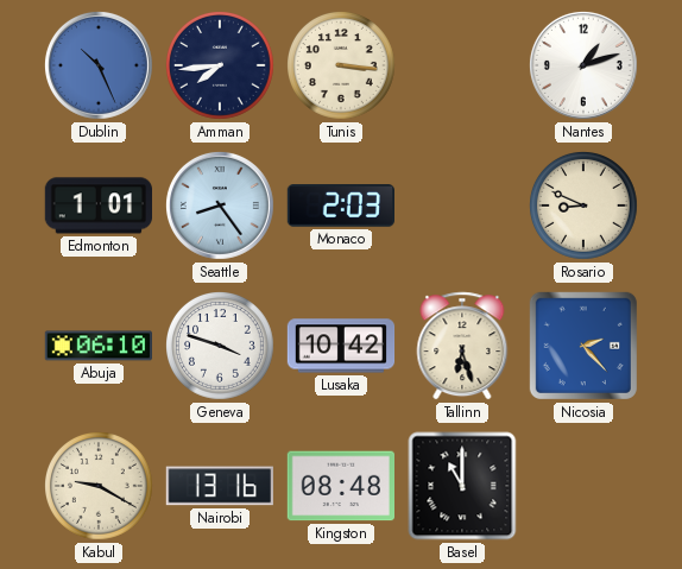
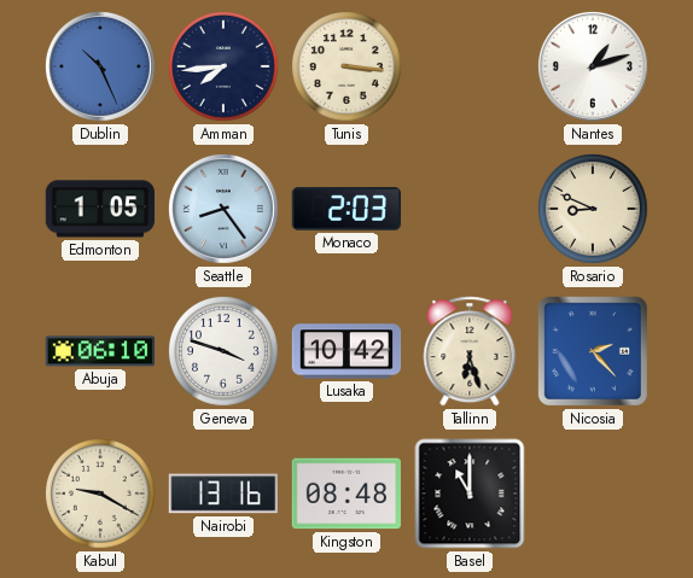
Edmonton: 1:01 -> 1:05 (99, 209)
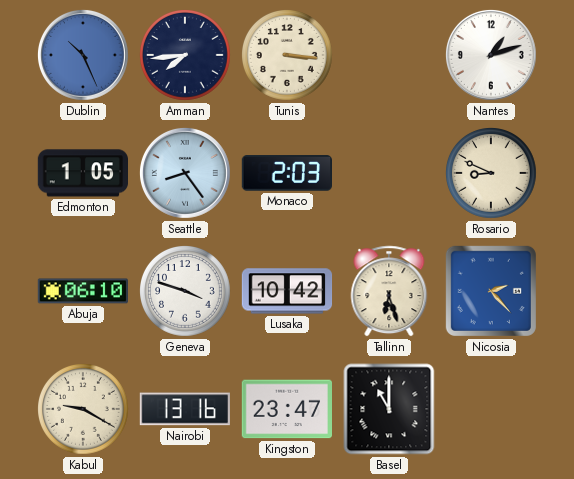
Kingston: 08:48 -> 23:47 (286, 409)
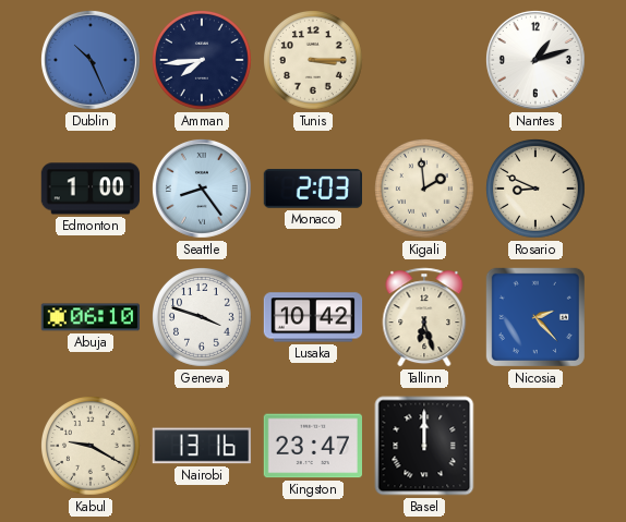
Tunis: 3:16 -> 3:15 (314, 61)
Edmonton: 1:05 -> 1:00 (89, 189)
Kigali: none -> 1:59 (425, 190)
Basel: 11:00 -> 12:00 (424, 446)
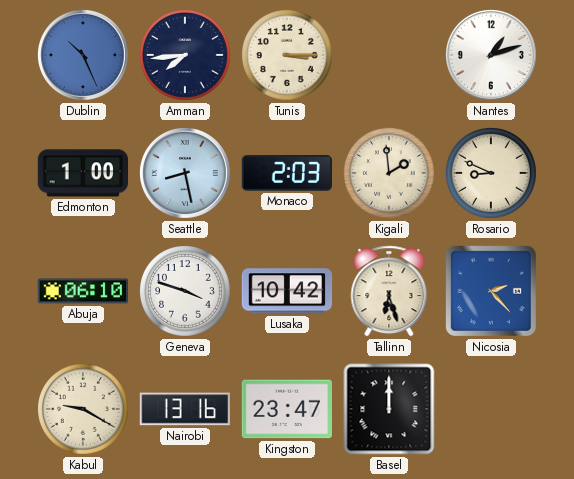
Seattle: 8:24 -> 8:28 (185, 173)
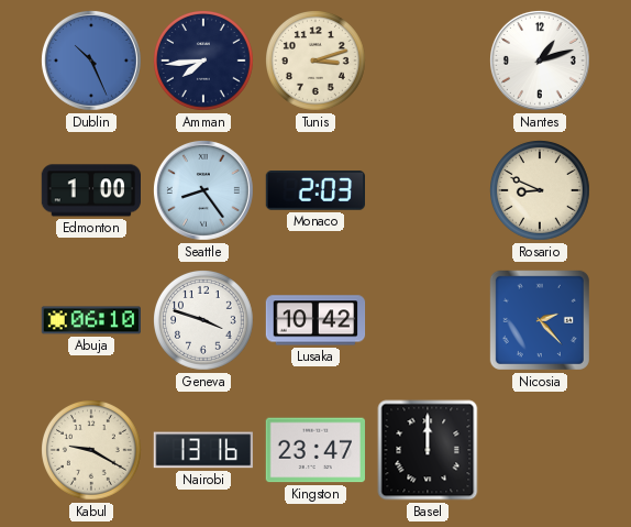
Tunis: 3:15 -> 3:12 (317, 62)
Seattle: 8:28 -> 8:24 (203, 190)
Kigali: 1:59 -> none (390, 174)
Tallinn: 6:27 -> none (389, 291)
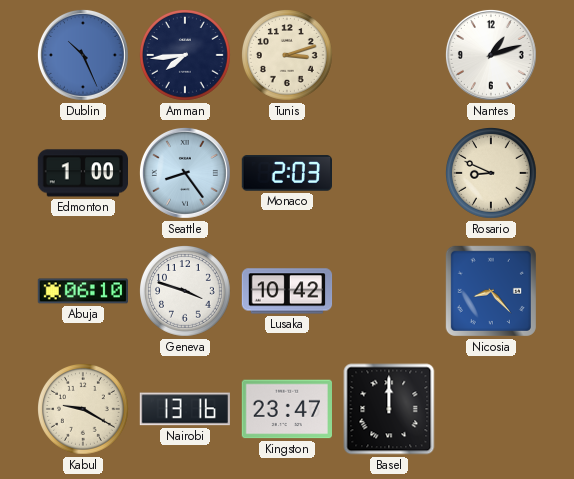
Nicosia: 2:23 -> 8:23 (491, 291)
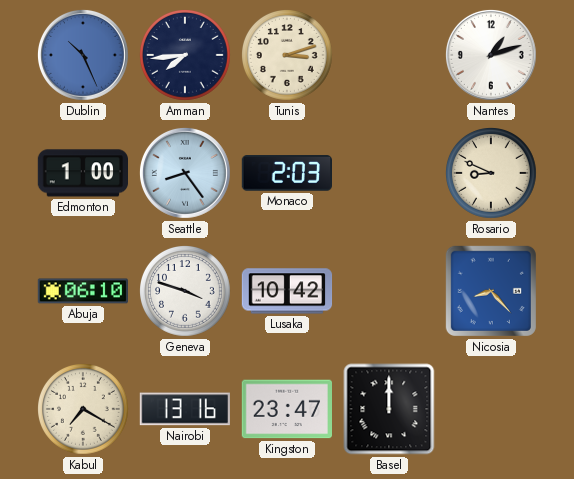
Kabul: 9:20 -> 7:20 (84, 410)
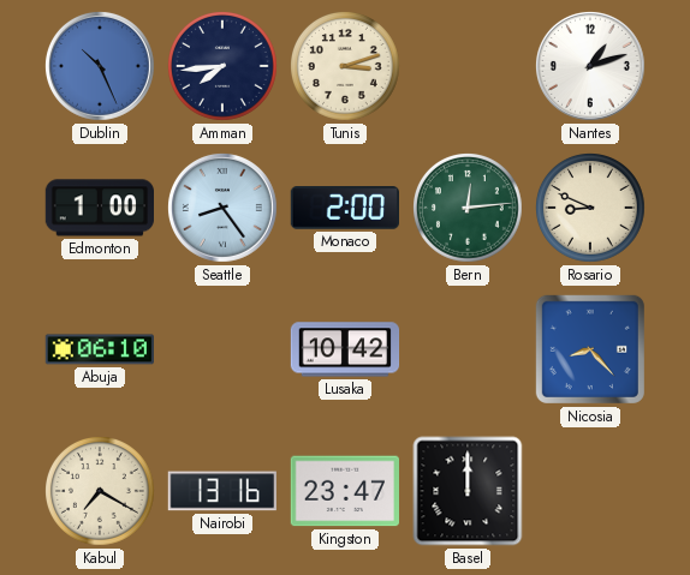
Monaco: 2:03 -> 2:00 (344, 208)
Bern: none -> 12:14 (469, 209)
Geneva: 3:48 -> none (186, 292)
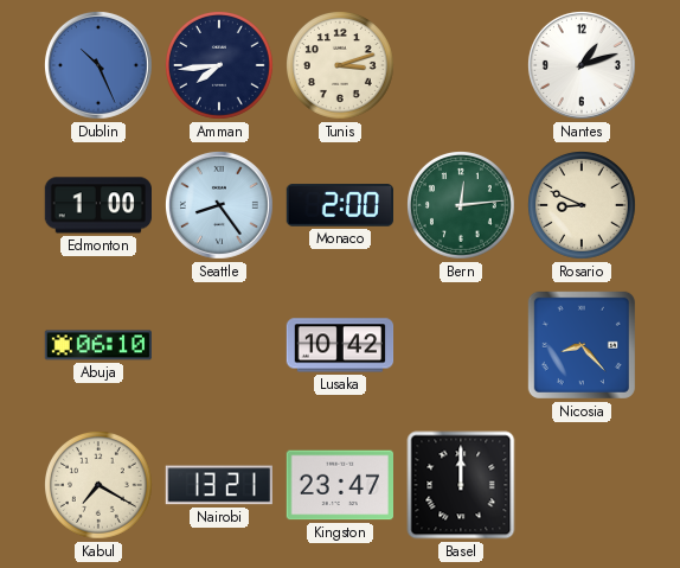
Nairobi: 13:16 -> 13:21 (219, 485)
